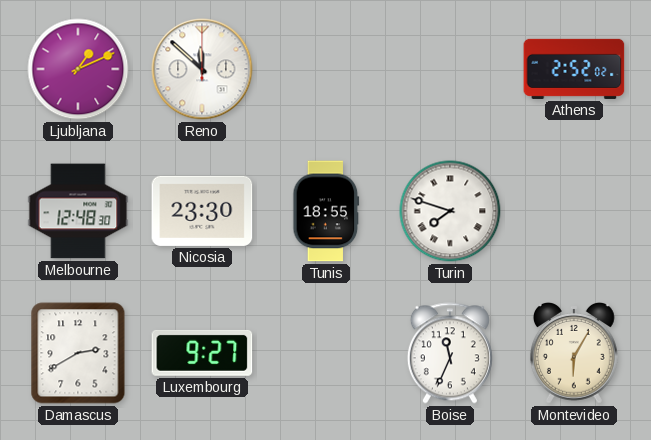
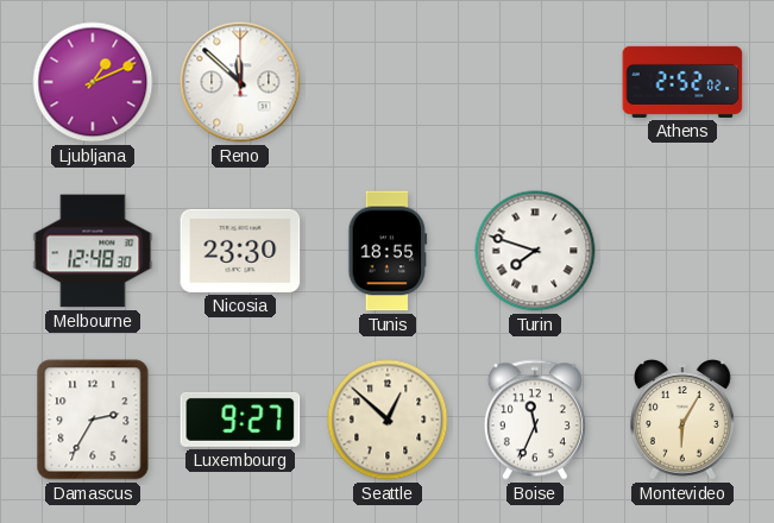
Damascus: 2:40 -> 2:35 (93, 420)
Seattle: none -> 12:52 (388, 420)
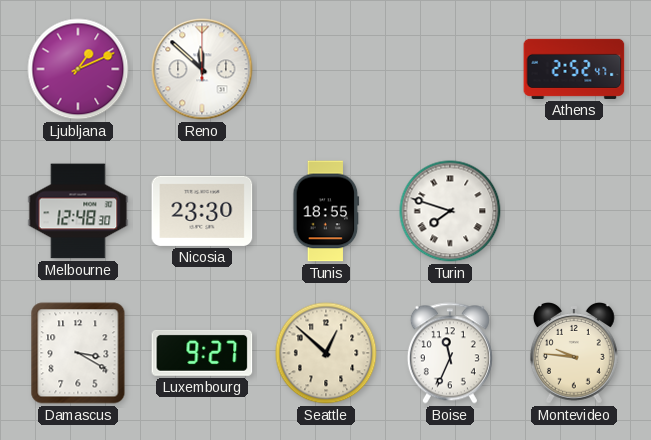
Athens: 2:52:02 -> 2:52:47 (574, 69)
Damascus: 2:35 -> 3:20 (78, 353)
Montevideo: 6:05 -> 9:46 (574, 354)
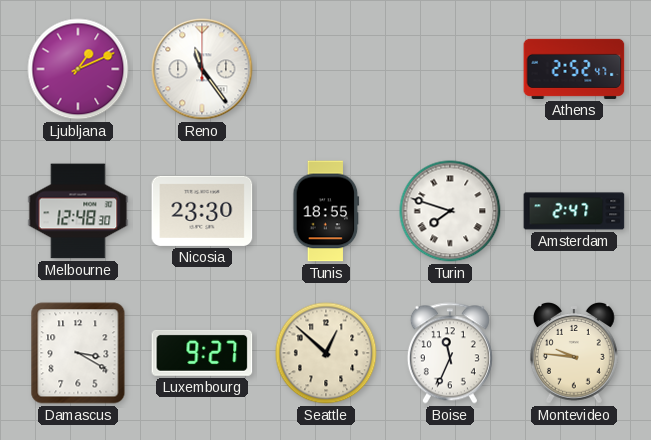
Reno: 11:52 -> 11:24 (202, 69)
Amsterdam: none -> 2:47 (574, 211)
